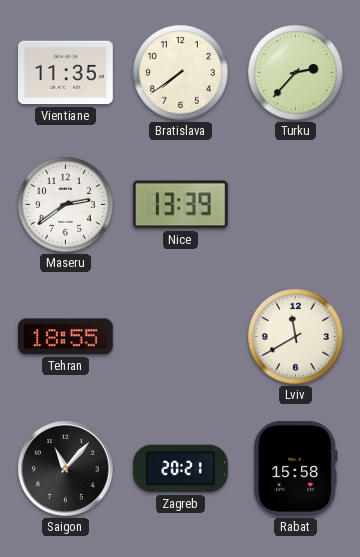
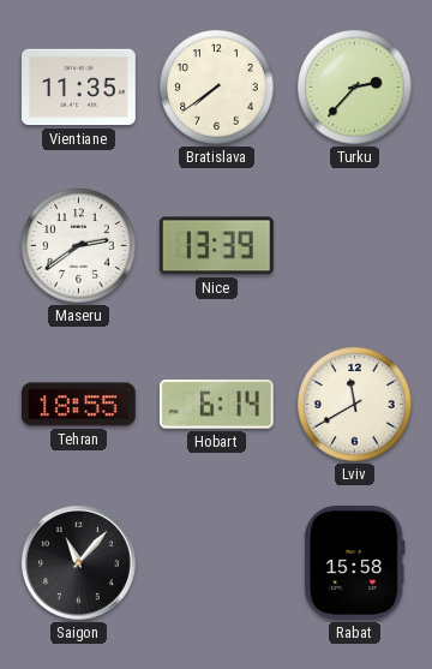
Hobart: none -> 6:14 (216, 405)
Zagreb: 20:21 -> none (180, 469)
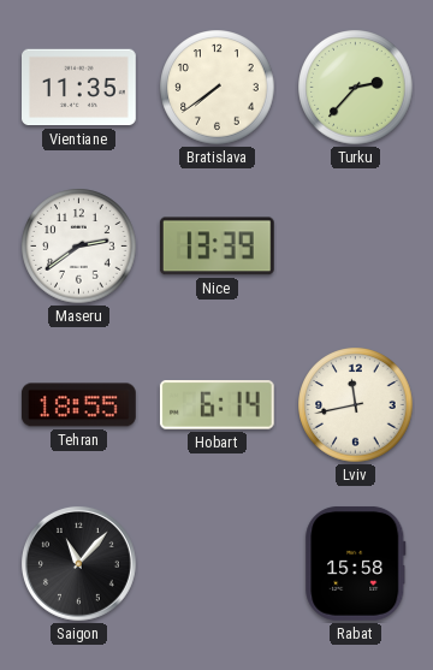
Lviv: 11:40 -> 11:43 (356, 405)
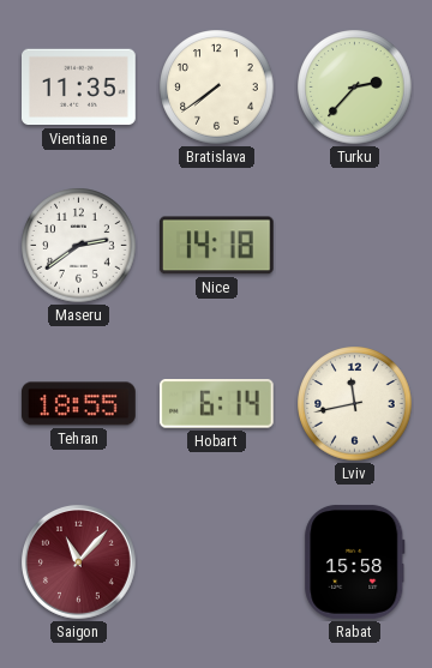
Nice: 13:39 -> 14:18 (216, 246)
Saigon dial: black -> burgundy (78, 561)
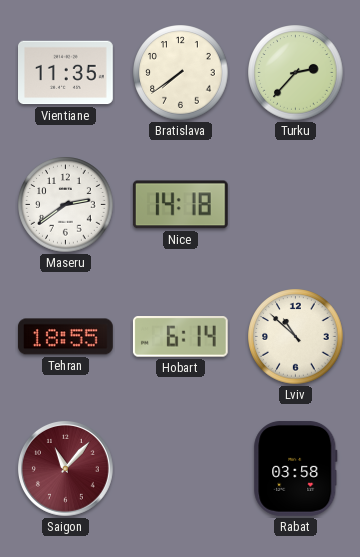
Lviv: 11:43 -> 10:52 (296, 337)
Rabat: 15:58 -> 03:58 (296, 468)
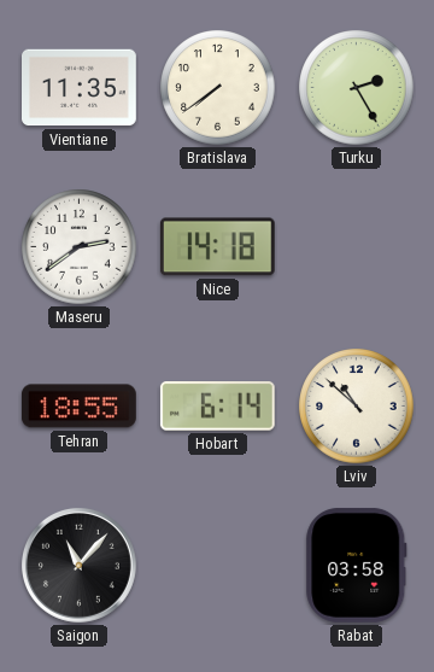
Turku: 2:37 -> 2:25 (357, 88)
Saigon dial: burgundy -> black (78, 565)
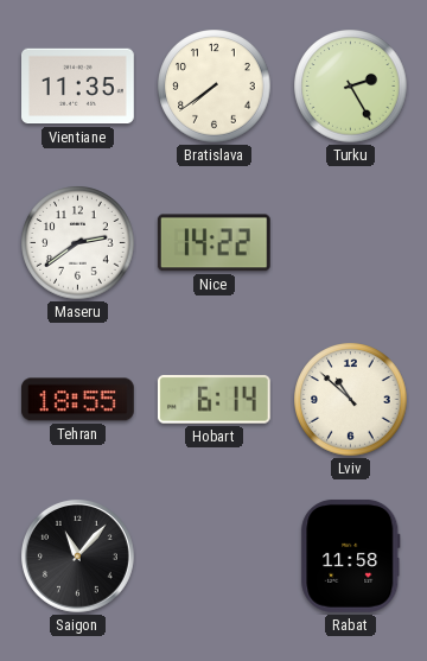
Nice: 14:18 -> 14:22 (213, 243)
Rabat: 03:58 -> 11:58 (351, 555)
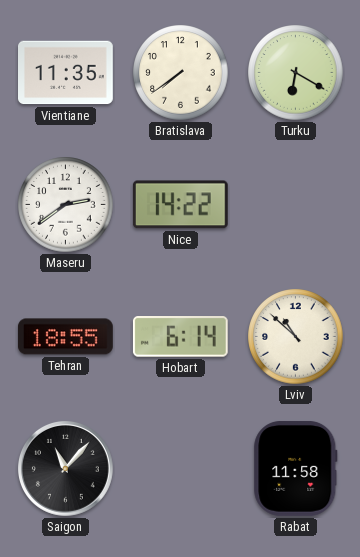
Turku: 2:25 -> 6:20 (296, 73)
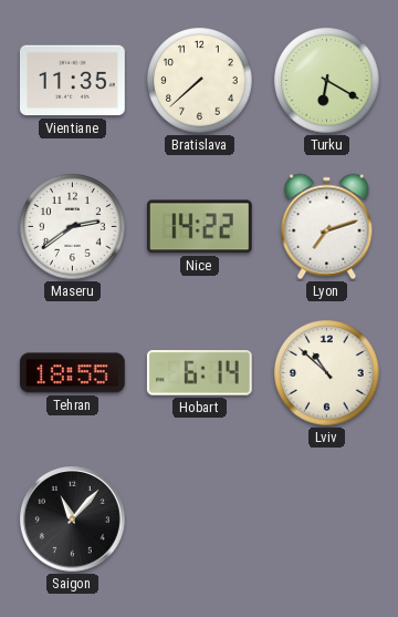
Bratislava: 7:39 -> 7:38 (200, 81)
Lyon: none -> 7:12 (327, 227)
Rabat: 11:58 -> none (296, 468)
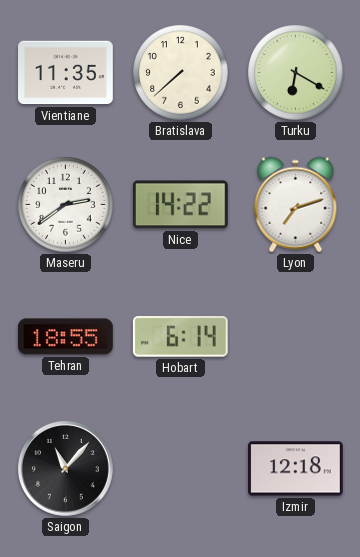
Lviv: 10:52 -> none (327, 373)
Izmir: none -> 12:18 (296, 469)
